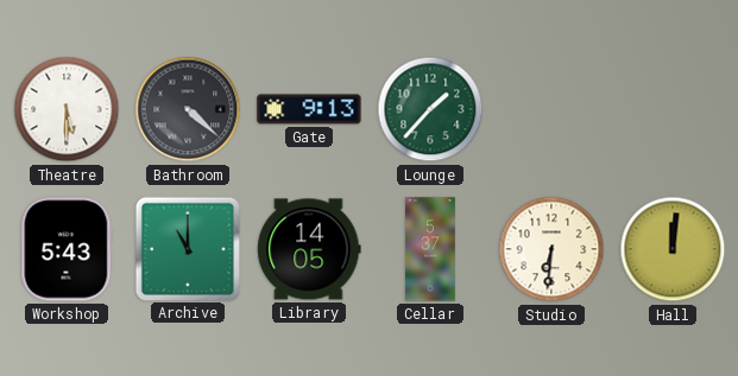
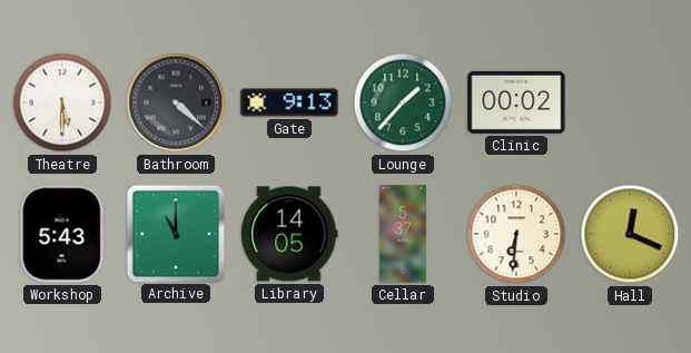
Clinic: none -> 00:02 (516, 104)
Hall: 12:01 -> 12:19 (630, 234)
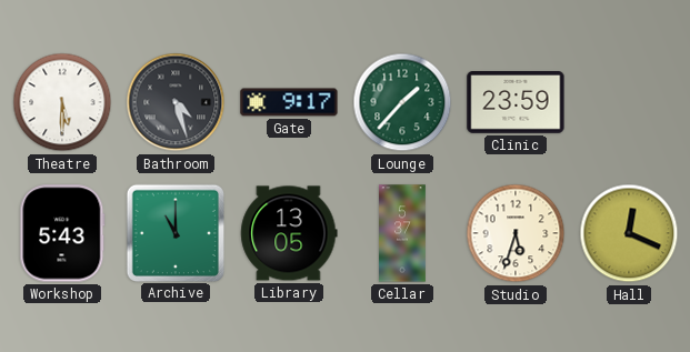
Bathroom: 4:22 -> 4:27 (176, 102)
Gate: 9:13 -> 9:17 (289, 102)
Clinic: 00:02 -> 23:59 (516, 103)
Library: 14:05 -> 13:05 (289, 233)
Studio: 6:31 -> 5:33 (516, 233)
